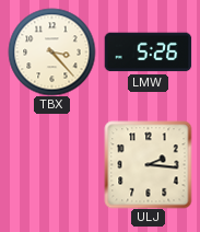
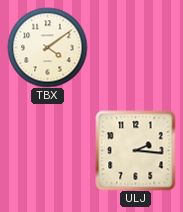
TBX: 3:23 -> 4:09 (47, 47)
LMW: 5:26 -> none (148, 53)
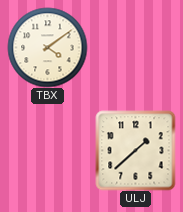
ULJ: 2:16 -> 1:38 (135, 150)
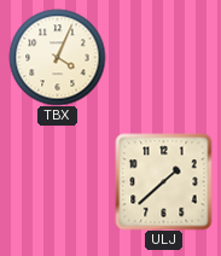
TBX: 4:09 -> 4:04 (57, 57)
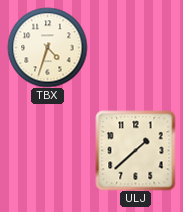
TBX: 4:04 -> 4:33 (47, 47)
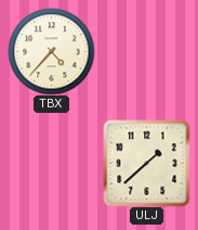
TBX: 4:33 -> 4:37 (51, 51)
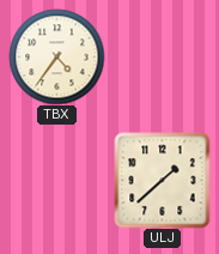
TBX: 4:37 -> 4:36 (56, 56)
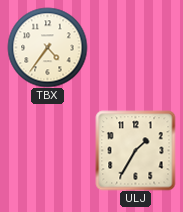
ULJ: 1:38 -> 1:35 (135, 150)
